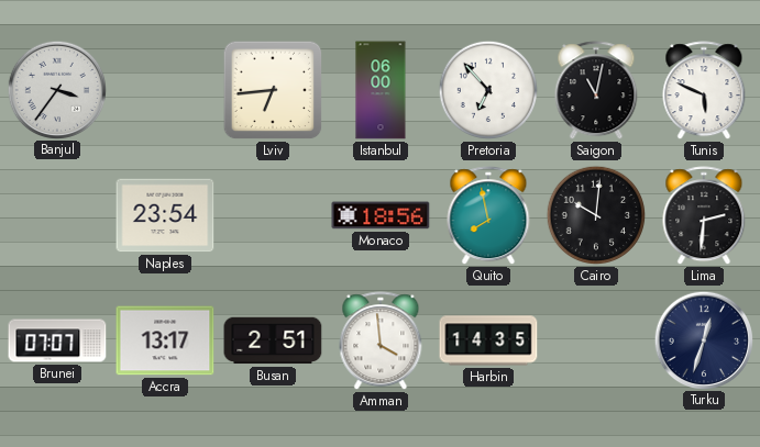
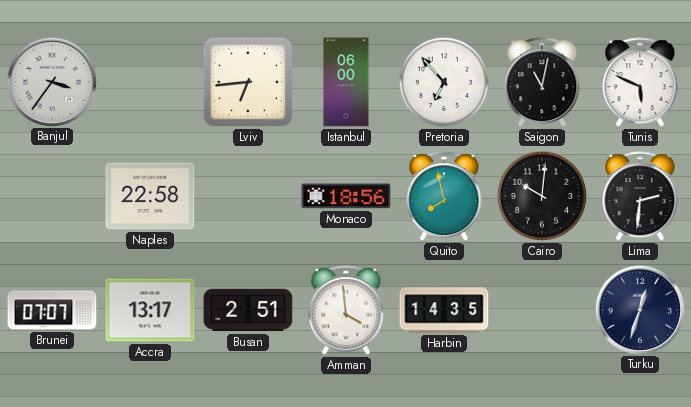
Naples: 23:54 -> 22:58 (150, 196)
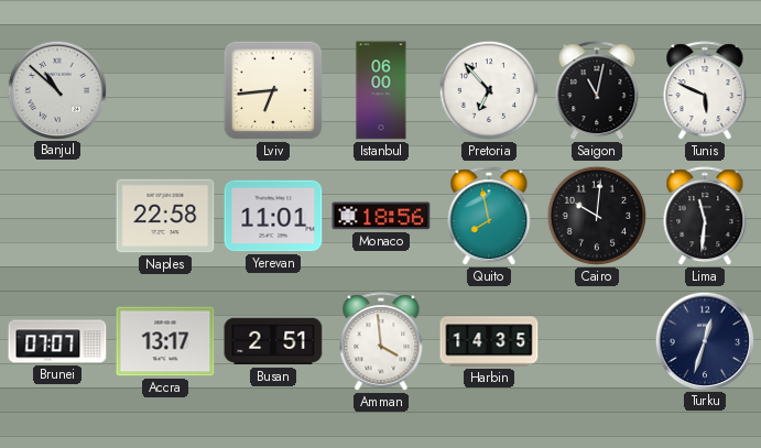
Banjul: 3:36 -> 10:52 (56, 89)
Yerevan: none -> 11:01 (273, 216)
Lima: 2:31 -> 11:31 (705, 217)
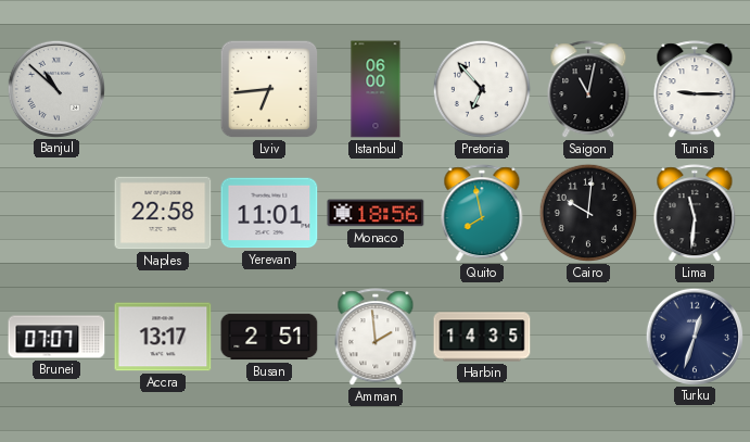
Tunis: 5:49 -> 9:15 (695, 90)
Amman: 3:59 -> 1:59 (376, 338)
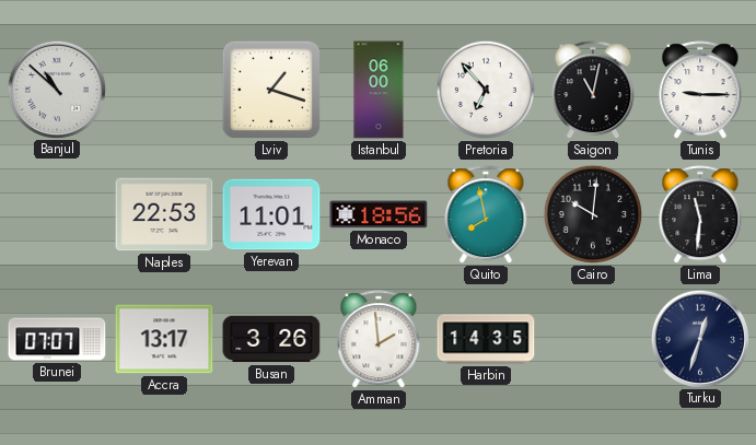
Lviv: 6:44 -> 1:18 (271, 90)
Naples: 22:58 -> 22:53 (164, 214)
Busan: 2:51 -> 3:26 (271, 339)
